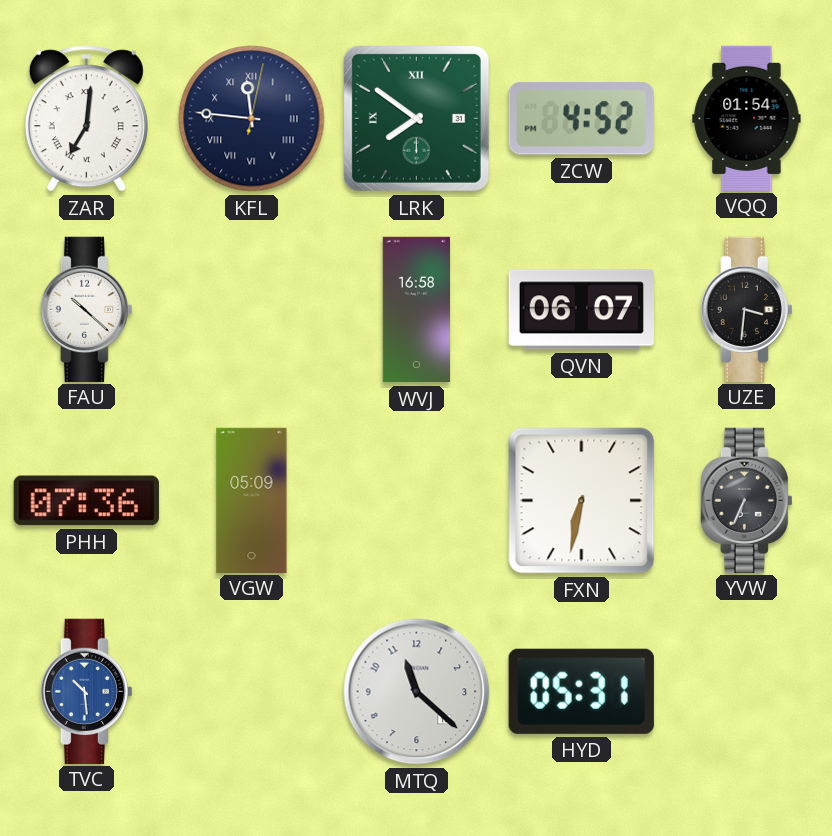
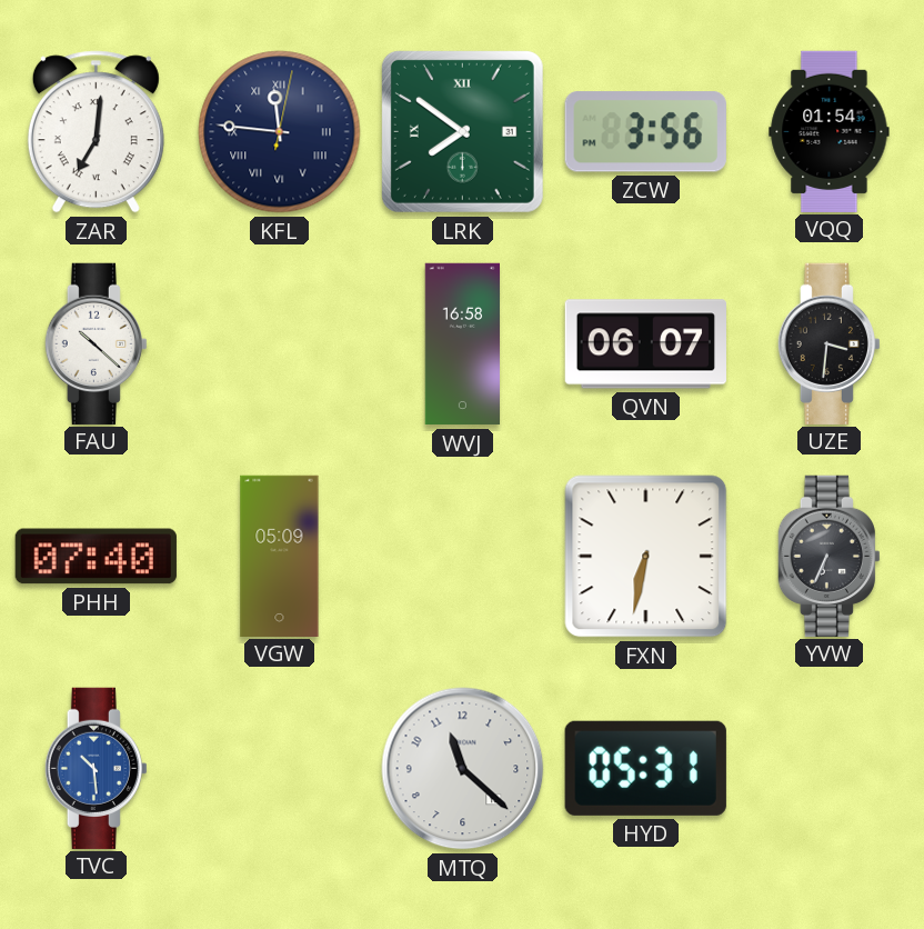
ZCW: 4:52 -> 3:56 (645, 132)
PHH: 07:36 -> 07:40 (96, 557)
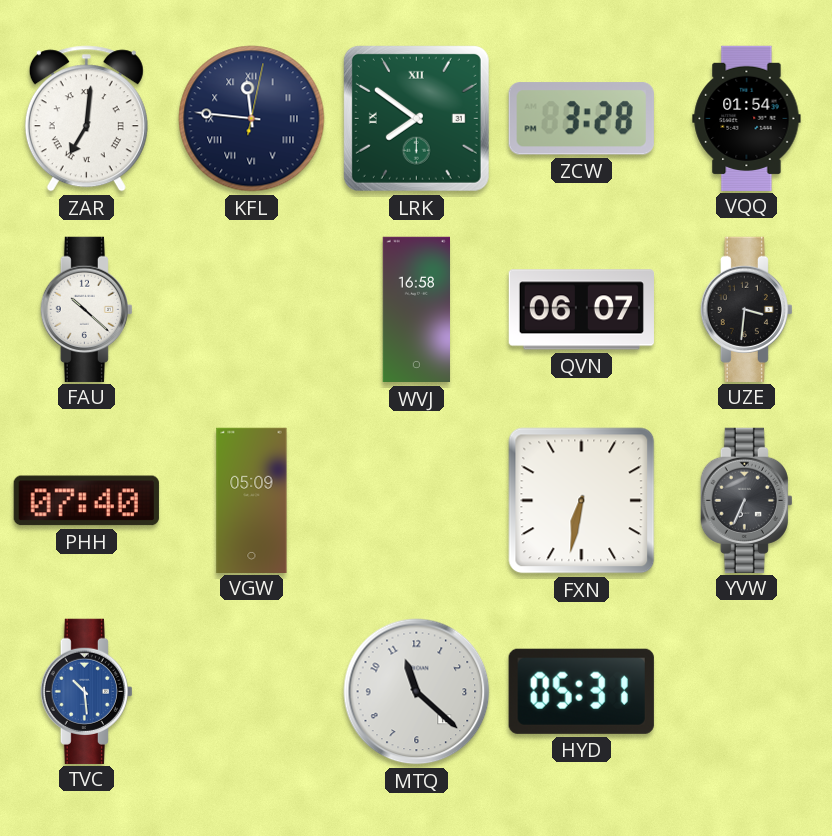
ZCW: 3:56 -> 3:28 (581, 119)
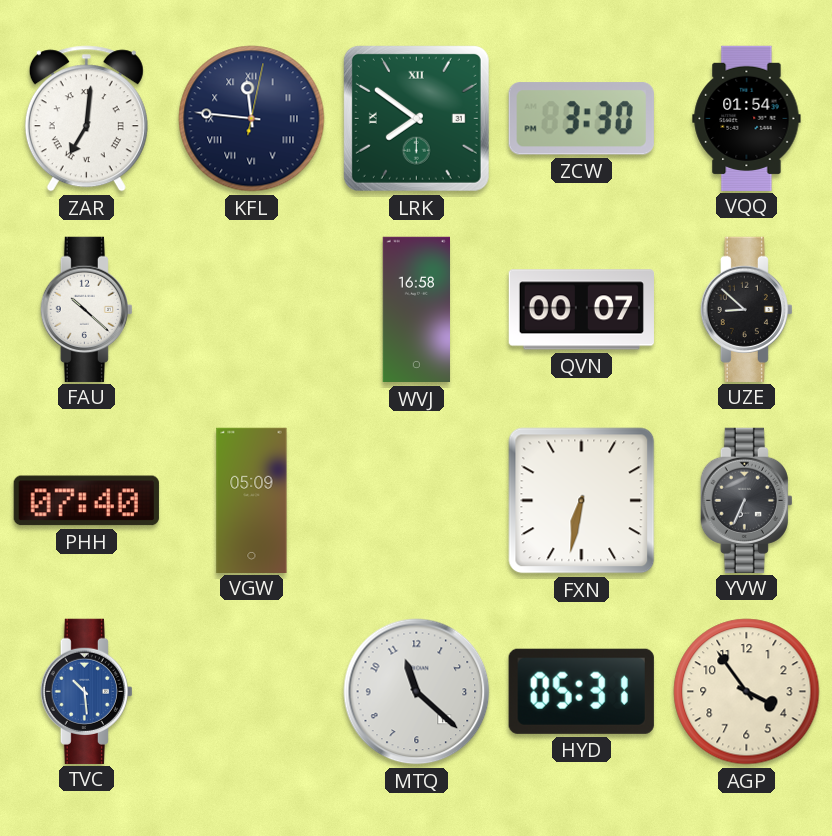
ZCW: 3:28 -> 3:30 (581, 119)
QVN: 06:07 -> 00:07 (581, 310)
UZE: 3:31 -> 8:52 (746, 309)
AGP: none -> 3:54 (747, 692)
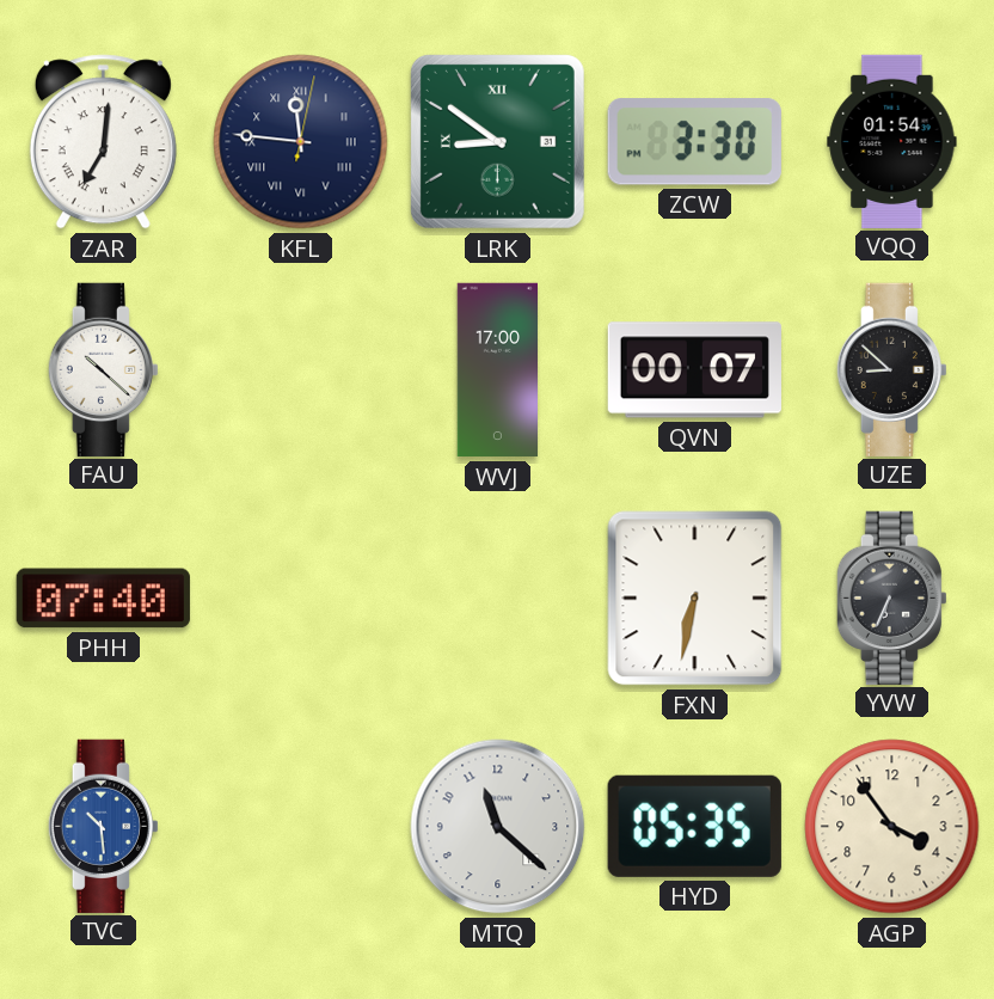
LRK: 7:51 -> 8:51 (497, 141)
WVJ: 16:58 -> 17:00 (498, 370)
VGW: 05:09 -> none (252, 500)
HYD: 05:31 -> 05:35 (694, 826)
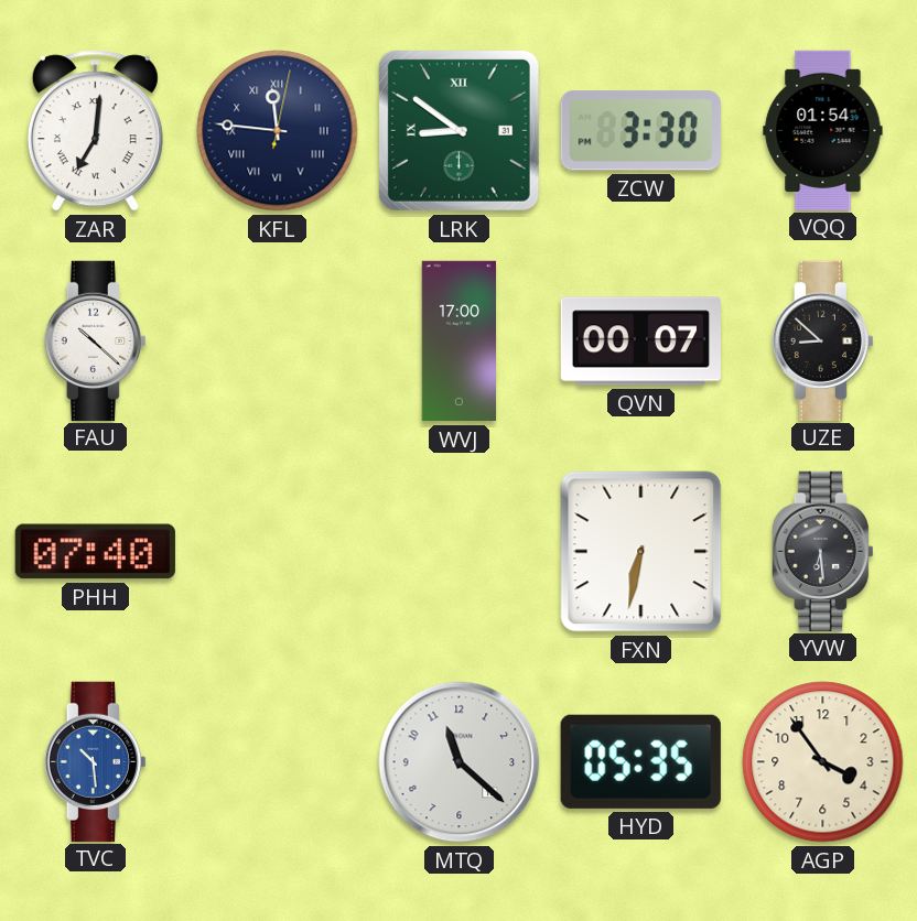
YVW: 6:34 -> 6:29 (822, 551)
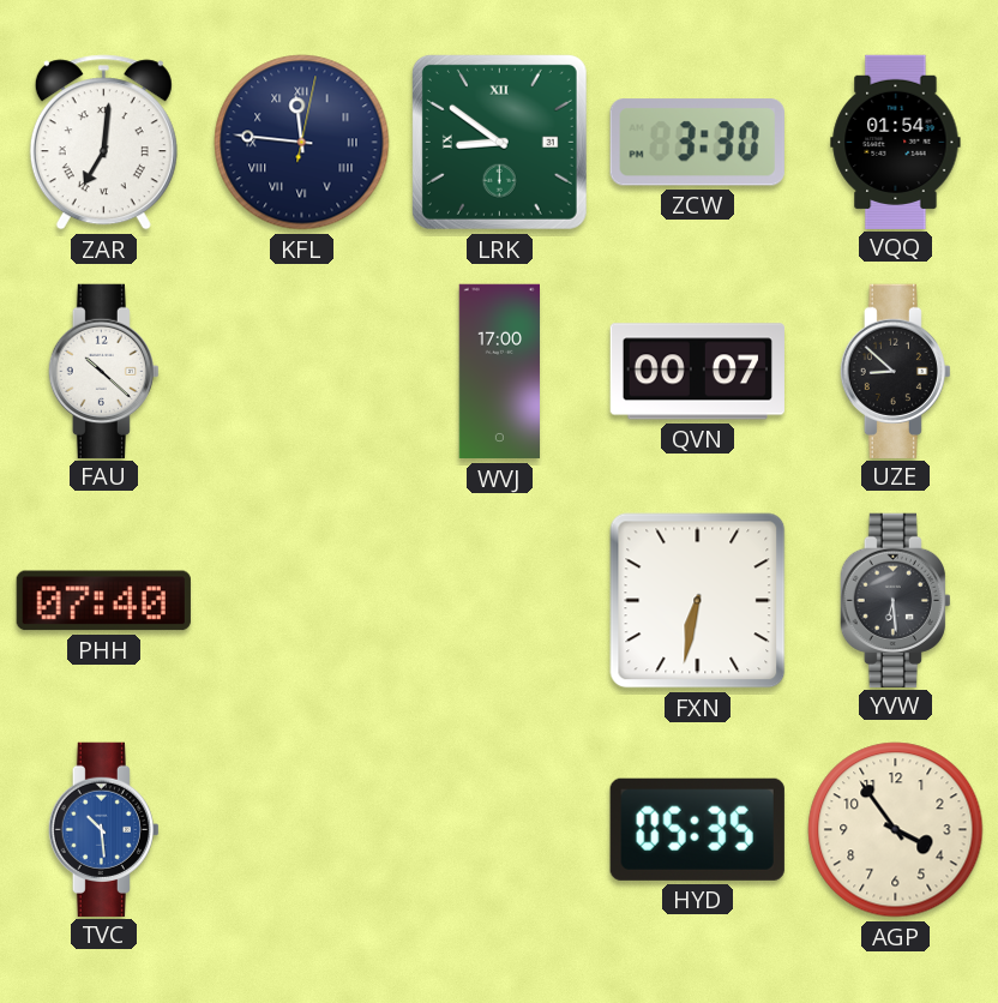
MTQ: 11:22 -> none (460, 762)
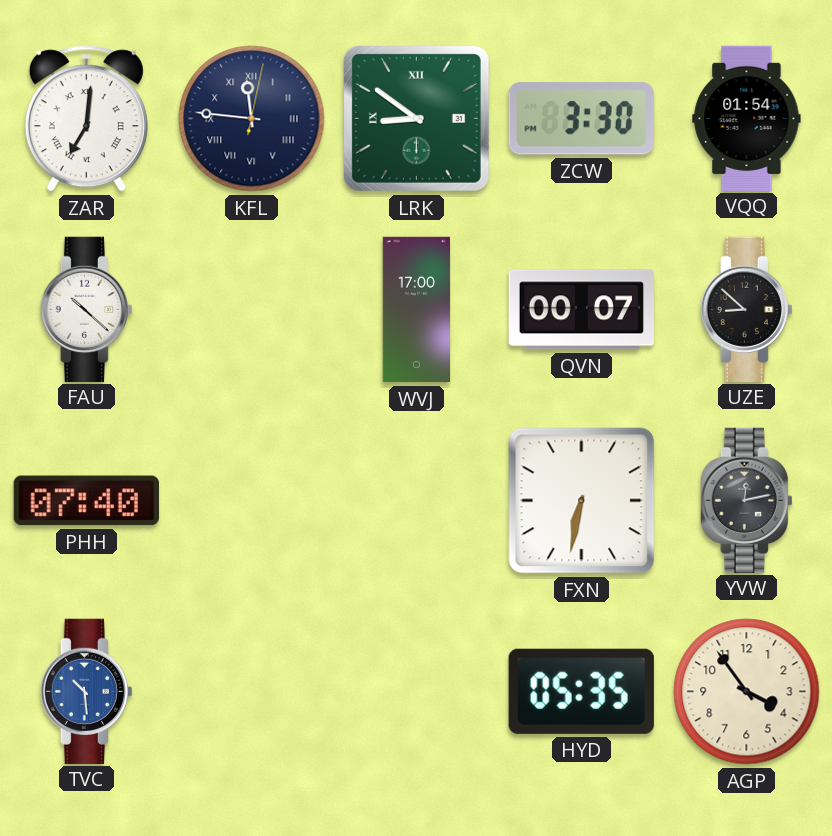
YVW: 6:29 -> 12:13 (746, 500)
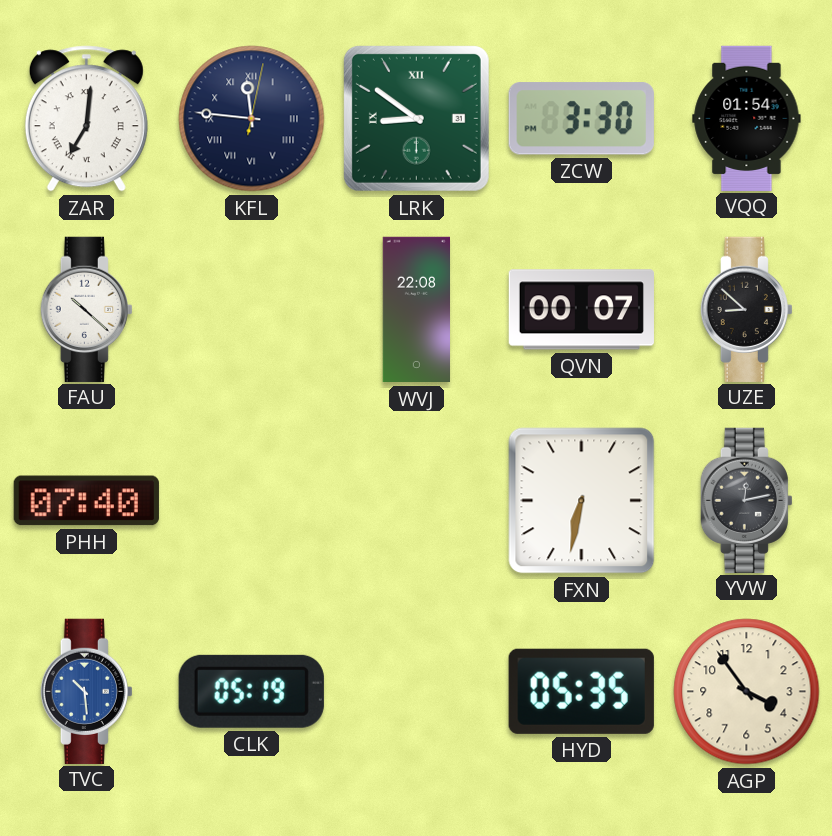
WVJ: 17:00 -> 22:08 (417, 310)
CLK: none -> 05:19 (251, 691)
